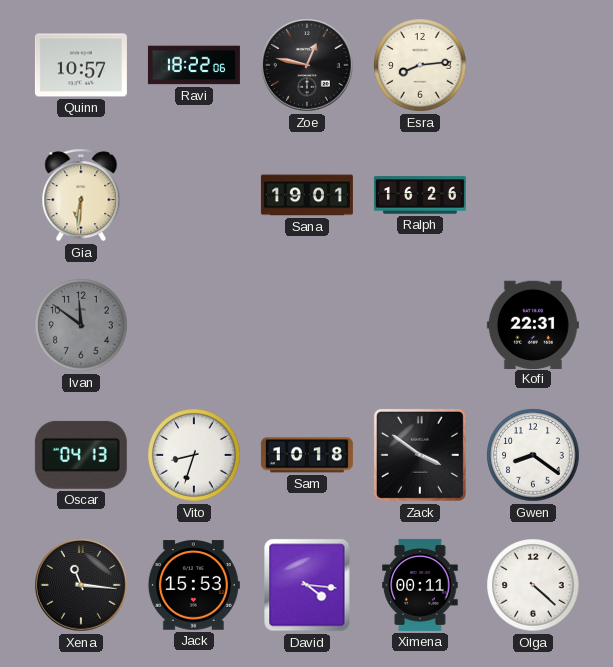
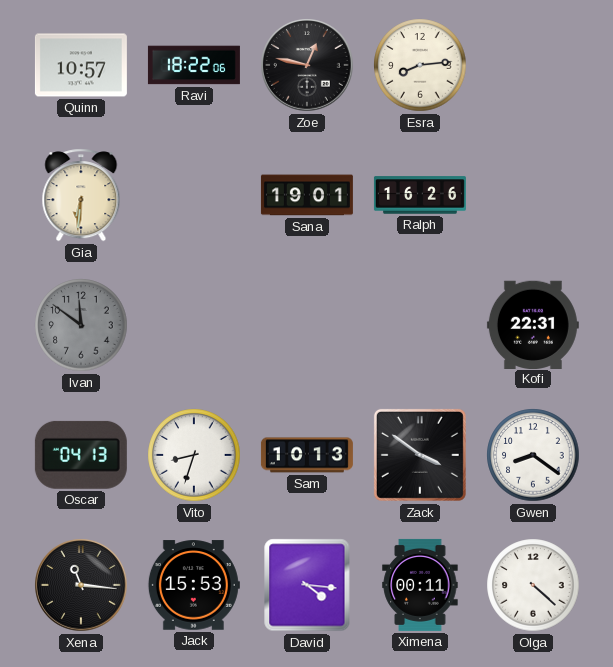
Sam: 10:18 -> 10:13 (307, 455)
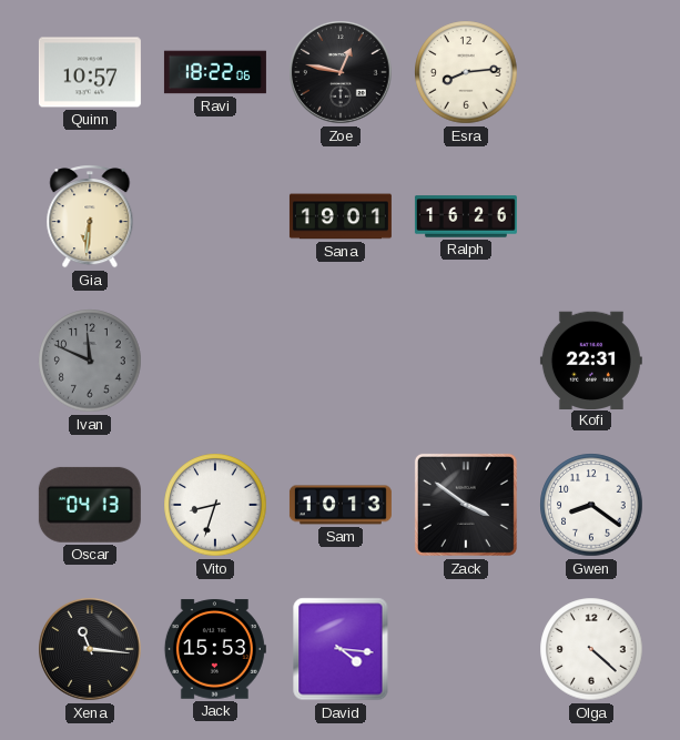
Ivan: 11:51 -> 11:49 (90, 361)
Ximena: 00:11 -> none (420, 585)
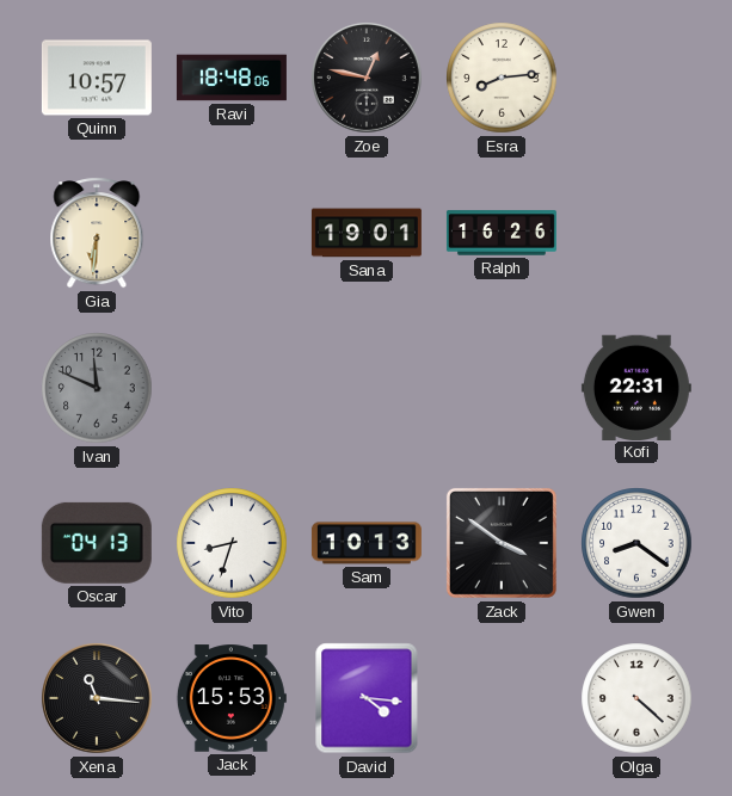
Ravi: 18:22 -> 18:48 (232, 78)
